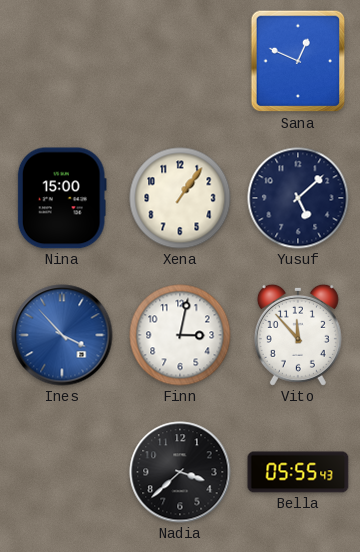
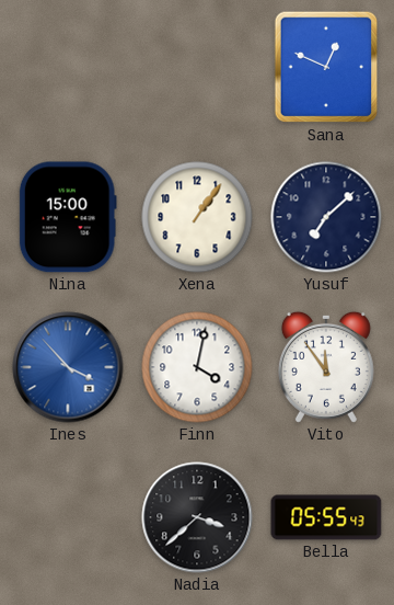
Yusuf: 5:08 -> 7:08 (326, 217)
Finn: 3:02 -> 4:02 (197, 367)
Vito: 11:53 -> 11:54 (326, 367)
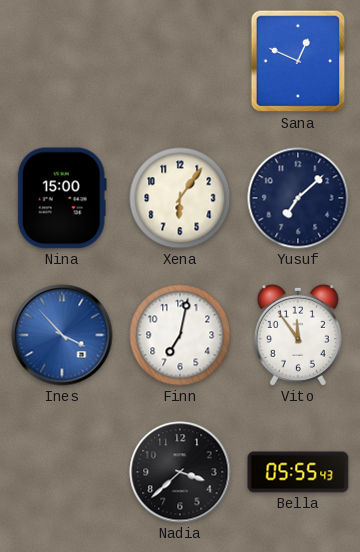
Xena: 1:06 -> 6:06 (180, 198)
Finn: 4:02 -> 7:02 (180, 335)
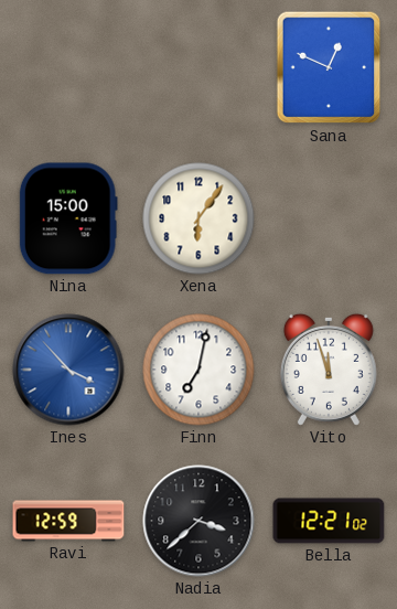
Yusuf: 7:08 -> none (298, 198)
Vito: 11:54 -> 11:57 (329, 370)
Ravi: none -> 12:59 (68, 521)
Bella: 05:55 -> 12:21 (329, 521)
